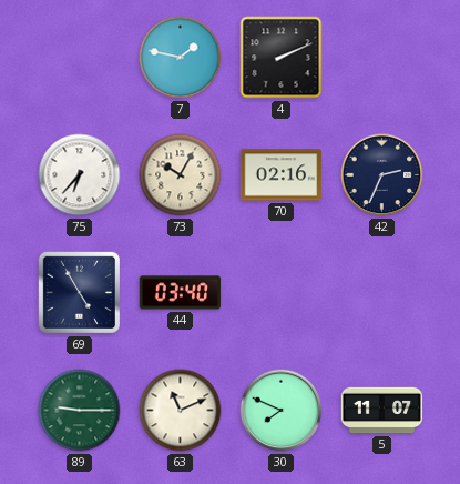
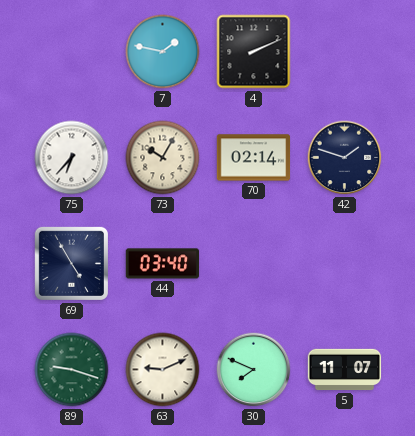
70: 02:16 -> 02:14 (254, 158)
42: 2:34 -> 1:48 (345, 158)
89: 9:15 -> 9:18 (72, 370)
63: 11:11 -> 9:11 (163, 370)
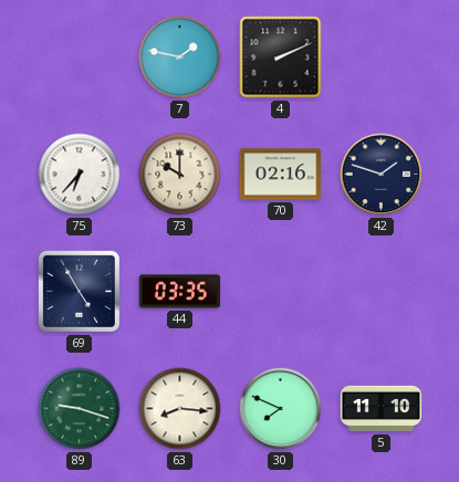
73: 10:05 -> 10:00 (180, 175)
70: 02:14 -> 02:16 (281, 175)
44: 03:40 -> 03:35 (180, 292)
63: 9:11 -> 8:16 (180, 409)
5: 11:07 -> 11:10 (382, 409)
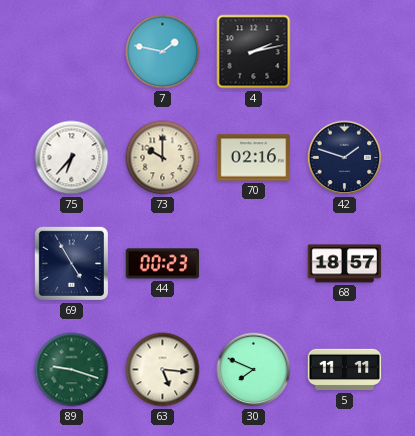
4: 2:11 -> 2:13 (254, 52)
44: 03:35 -> 00:23 (163, 264)
68: none -> 18:57 (345, 264)
63: 8:16 -> 5:16 (163, 370)
5: 11:10 -> 11:11 (345, 370)
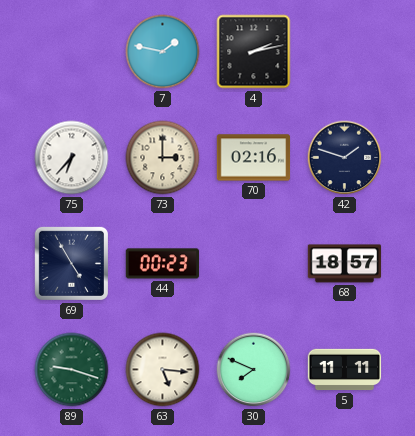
73: 10:00 -> 3:00 (163, 158)
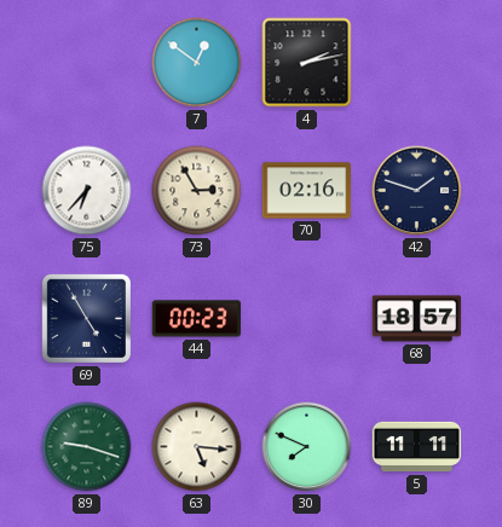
7: 1:47 -> 12:51 (197, 63)
73: 3:00 -> 2:55 (197, 191)
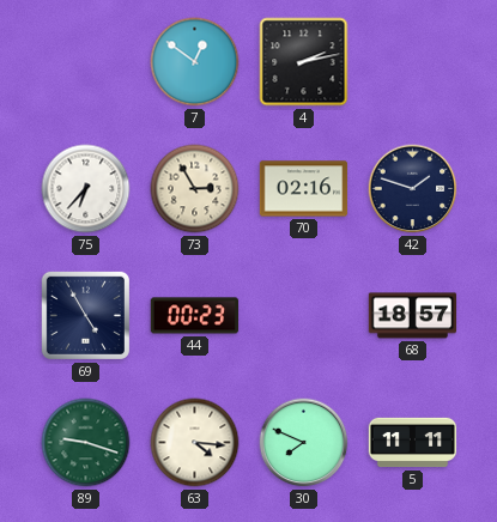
63: 5:16 -> 4:16 (195, 443)
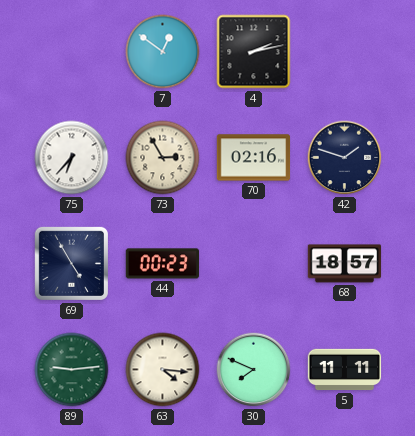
89: 9:18 -> 9:14 (72, 370)
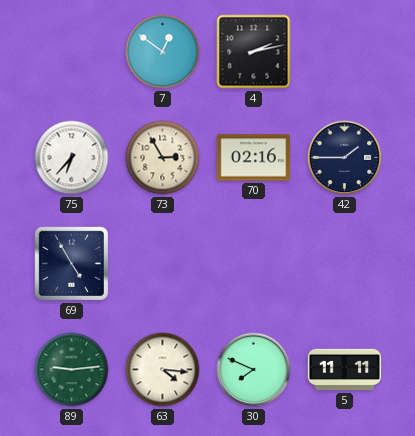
42: 1:48 -> 1:45 (345, 158)
44: 00:23 -> none (163, 264)
68: 18:57 -> none (345, 264)
